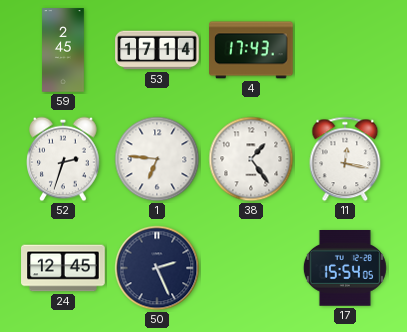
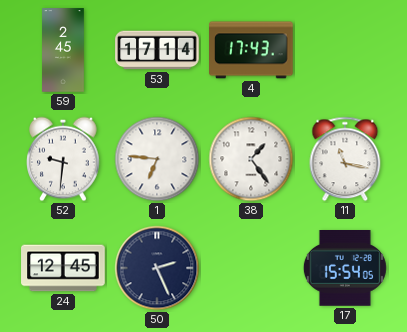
52: 2:33 -> 9:31 (63, 159)
11: 12:17 -> 11:17 (345, 159)
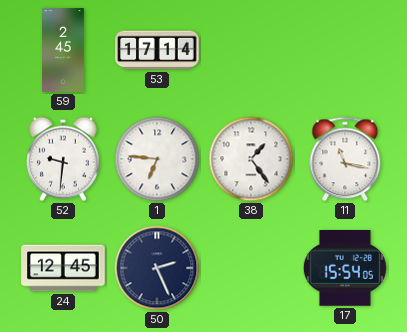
4: 17:43 -> none (251, 50)
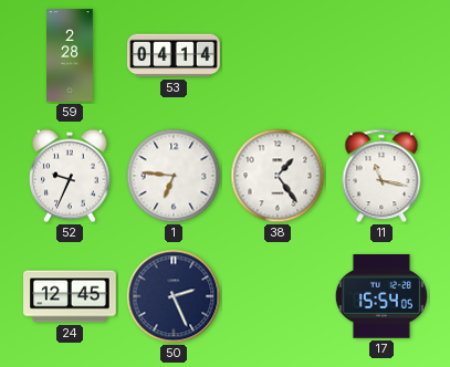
59: 2:45 -> 2:28 (70, 55)
53: 17:14 -> 04:14 (174, 55)
52: 9:31 -> 9:34 (70, 176)
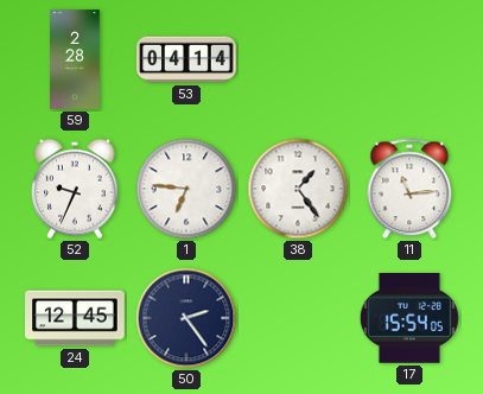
11: 11:17 -> 11:14 (409, 189)
50: 2:26 -> 2:24 (186, 318)
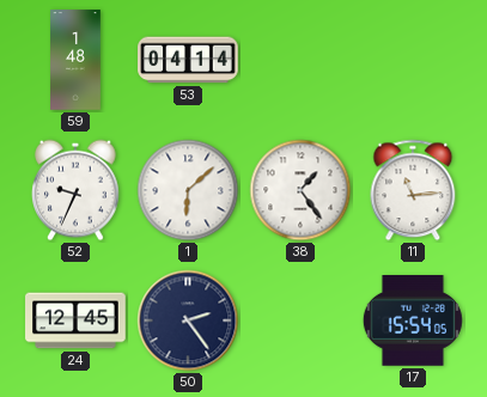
59: 2:28 -> 1:48 (75, 60)
1: 6:46 -> 6:08 (188, 190)
